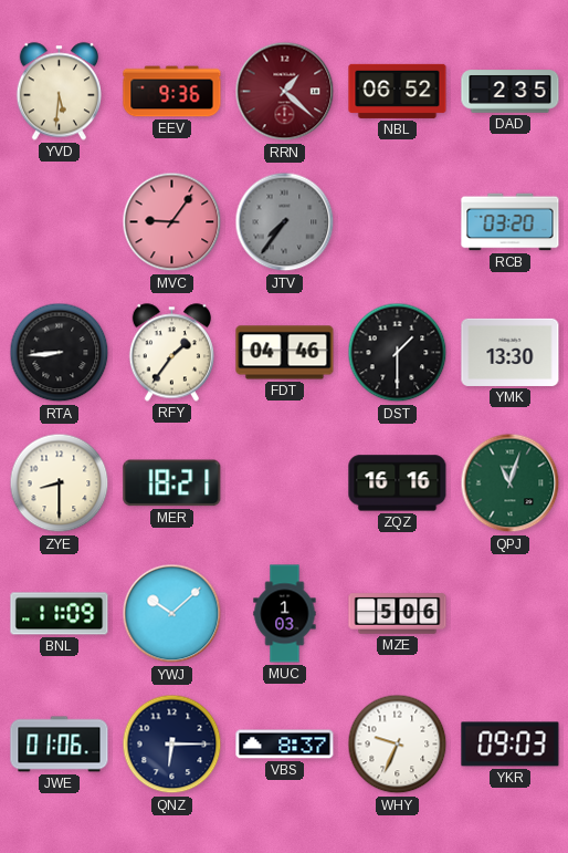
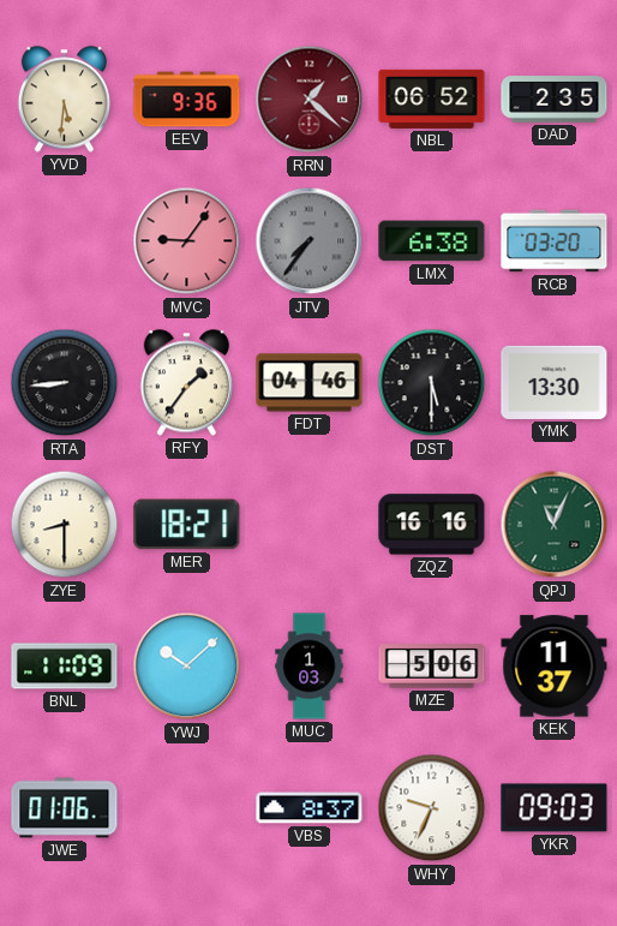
LMX: none -> 6:38 (432, 241)
DST: 1:30 -> 5:30 (432, 383)
QPJ: 11:03 -> 11:04 (555, 525)
KEK: none -> 11:37 (555, 667)
QNZ: 6:15 -> none (172, 745)
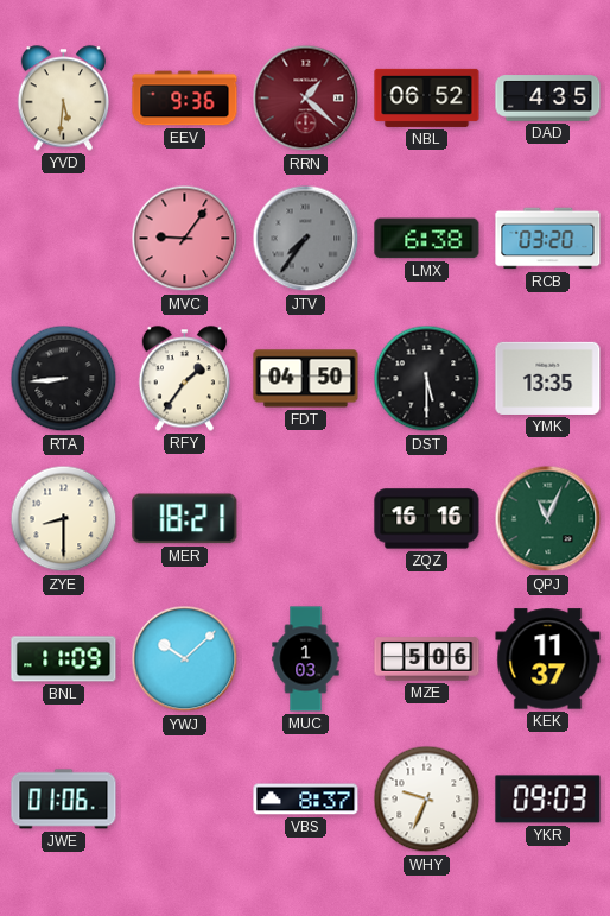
DAD: 2:35 -> 4:35 (548, 99)
FDT: 04:46 -> 04:50 (306, 379)
YMK: 13:30 -> 13:35 (548, 378)
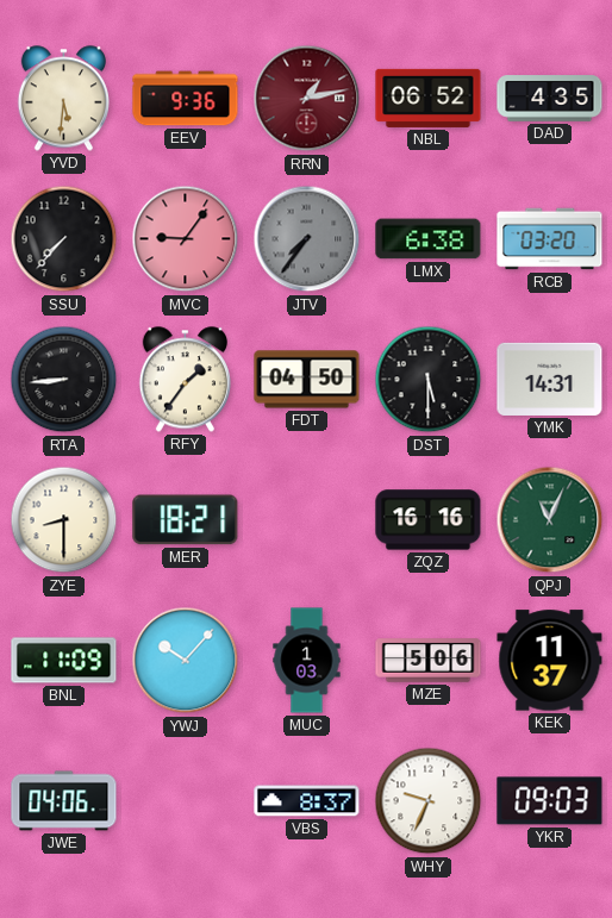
RRN: 1:22 -> 1:13 (307, 99)
SSU: none -> 7:37 (64, 239)
YMK: 13:35 -> 14:31 (550, 379)
YWJ: 10:08 -> 10:07 (186, 661)
JWE: 01:06 -> 04:06 (64, 801)
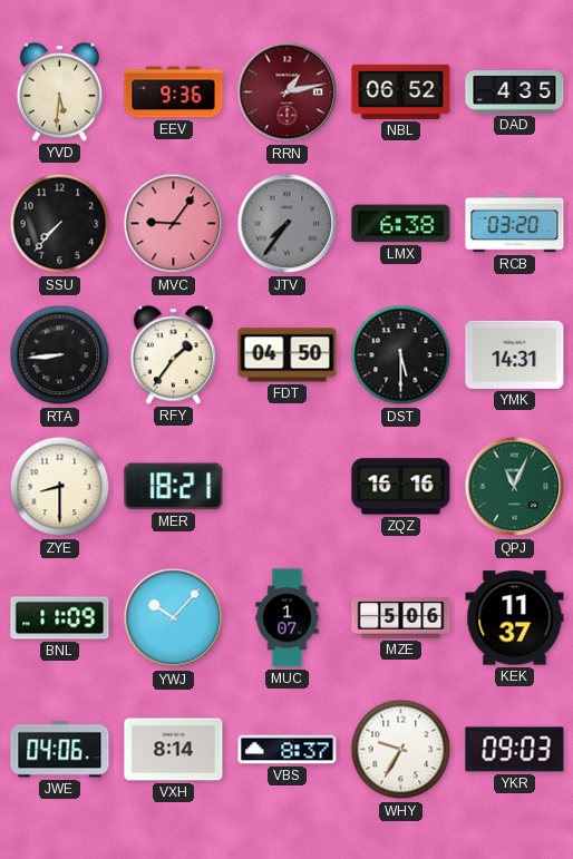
MUC: 1:03 -> 1:07 (288, 618)
VXH: none -> 8:14 (174, 750)
WHY: 9:34 -> 9:35 (401, 750)
